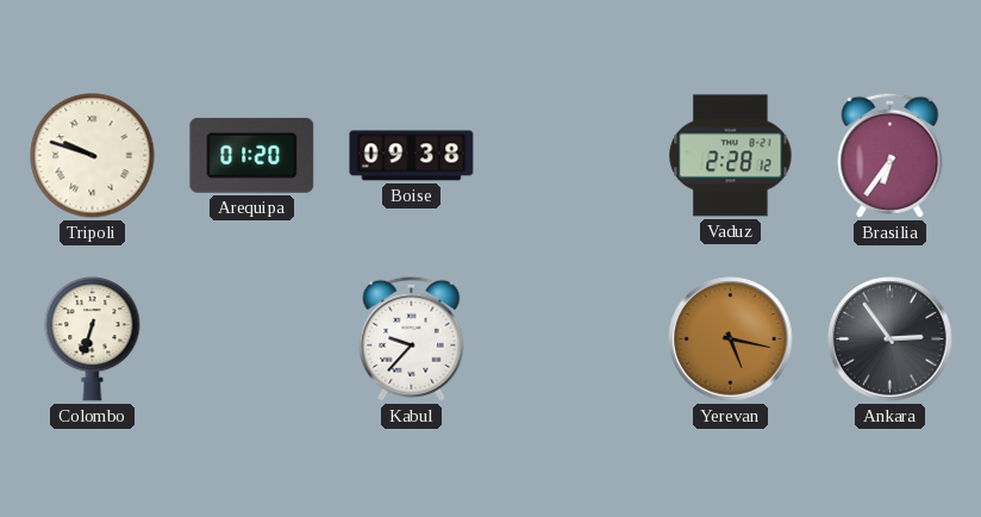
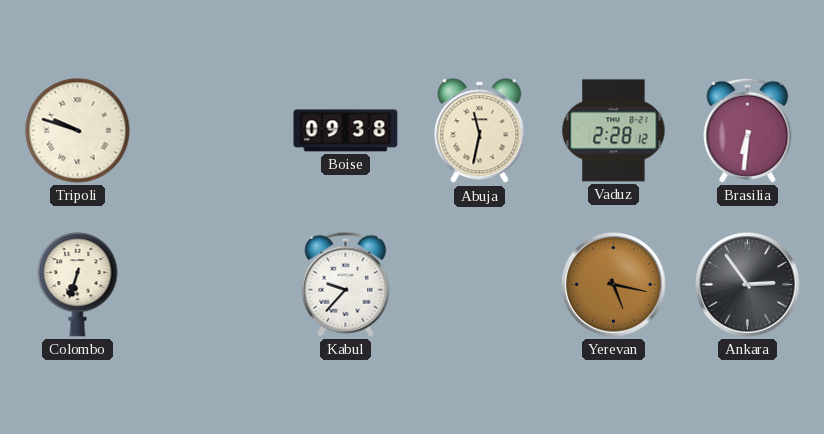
Arequipa: 01:20 -> none (252, 155)
Abuja: none -> 11:32 (480, 131)
Brasilia: 6:36 -> 6:31 (748, 130)
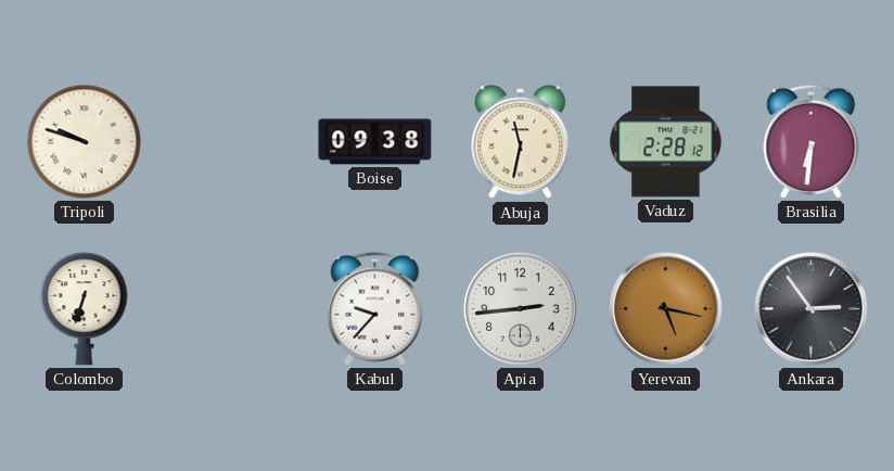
Apia: none -> 2:44 (521, 309)
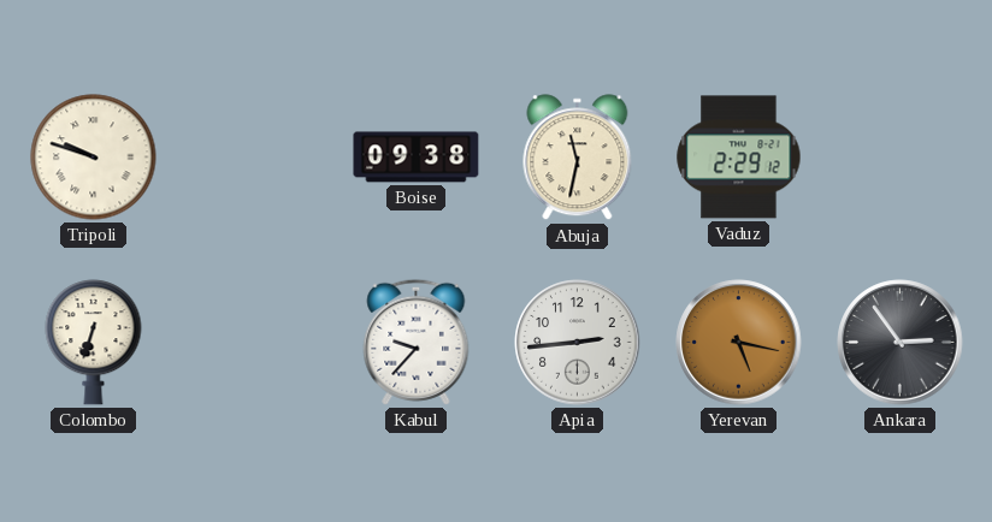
Vaduz: 2:28 -> 2:29 (739, 158)
Brasilia: 6:31 -> none (812, 141)
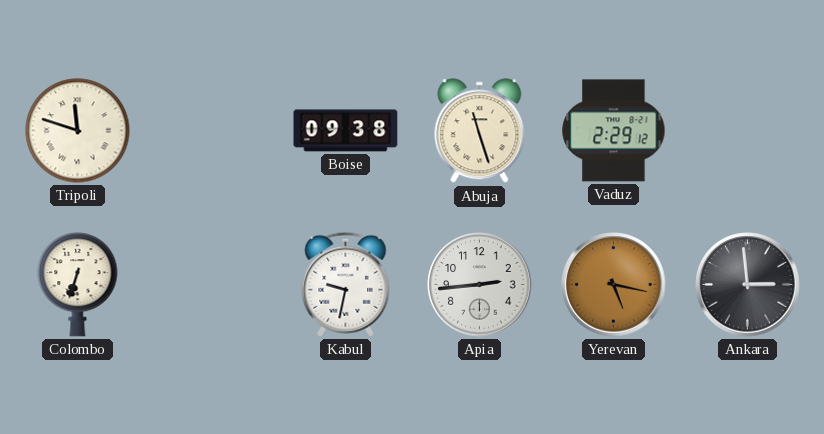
Tripoli: 9:48 -> 11:48 (78, 131)
Abuja: 11:32 -> 11:27 (480, 131)
Kabul: 9:37 -> 9:32 (346, 284)
Ankara: 2:54 -> 2:59 (748, 285)
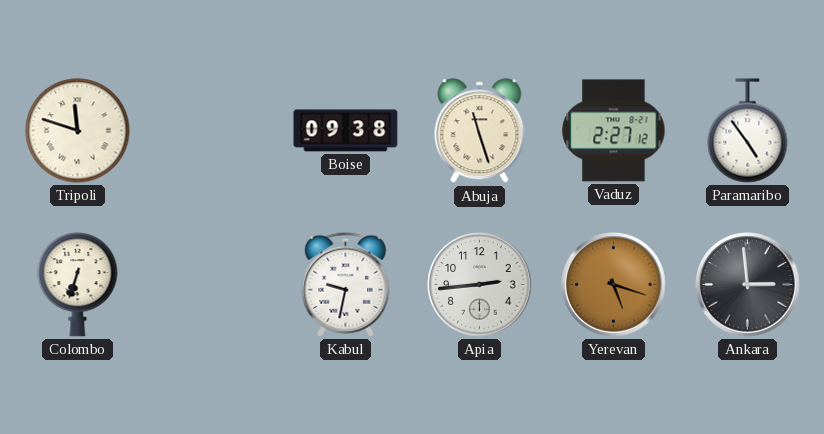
Vaduz: 2:29 -> 2:27 (614, 131)
Paramaribo: none -> 4:54 (748, 131)
Yerevan: 5:17 -> 5:18 (614, 285)
